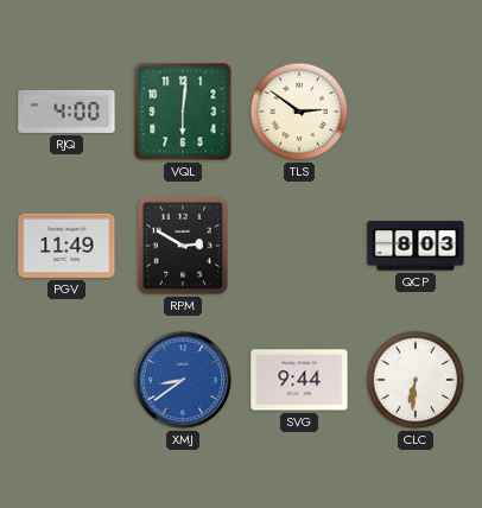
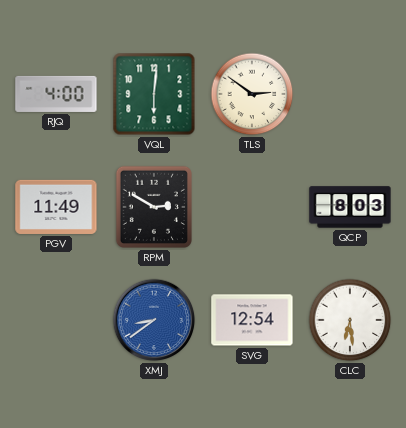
SVG: 9:44 -> 12:54 (252, 320)
CLC: 6:31 -> 6:29 (350, 320)
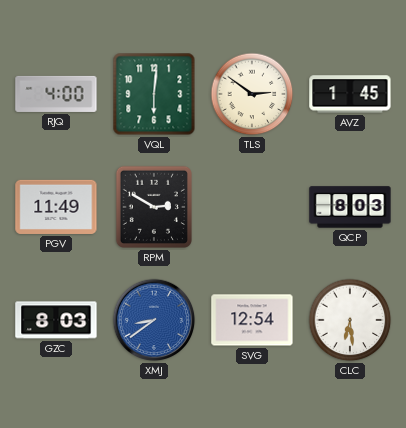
AVZ: none -> 1:45 (350, 94)
GZC: none -> 8:03 (56, 320)
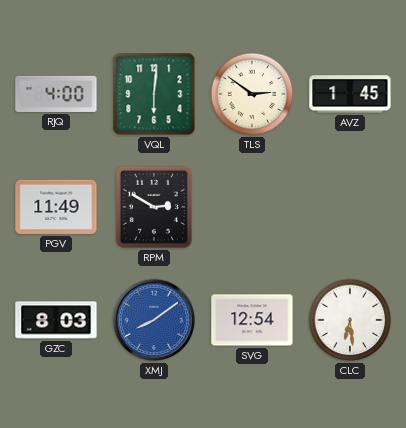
QCP: 8:03 -> none (350, 207)
XMJ: 8:39 -> 8:09 (154, 320)
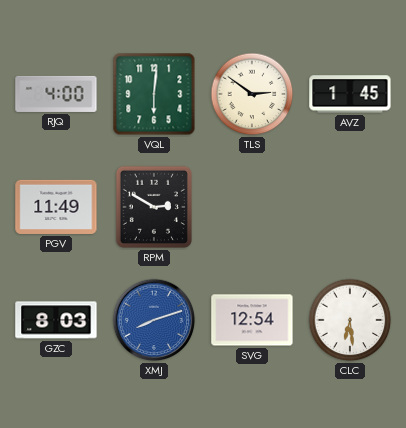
XMJ: 8:09 -> 8:12 (154, 320)
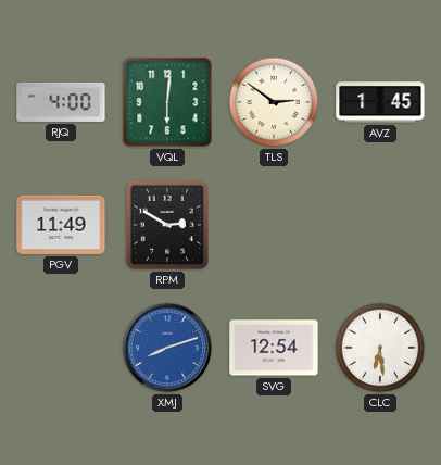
GZC: 8:03 -> none (56, 320)
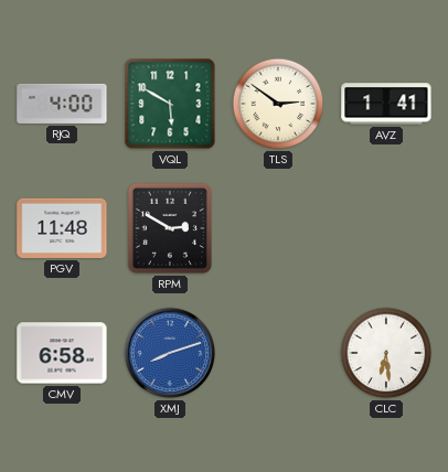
VQL: 6:01 -> 5:50 (170, 104)
AVZ: 1:45 -> 1:41 (386, 104)
PGV: 11:49 -> 11:48 (62, 228)
CMV: none -> 6:58 (62, 353)
SVG: 12:54 -> none (274, 348)
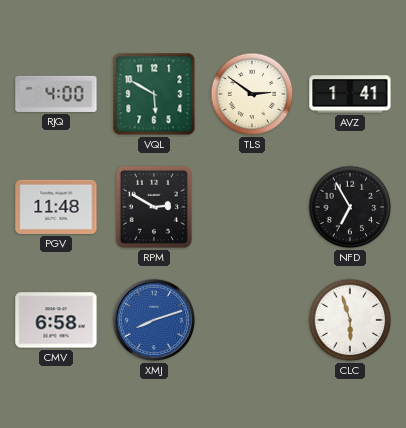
NFD: none -> 6:55 (350, 207)
CLC: 6:29 -> 5:57 (350, 320)
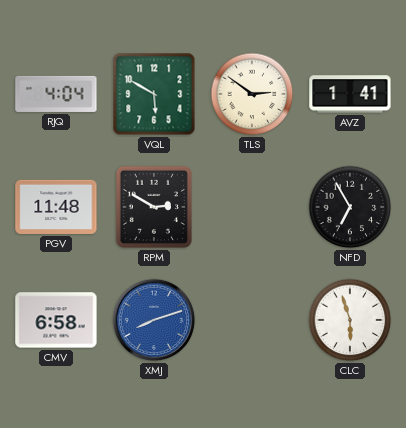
RJQ: 4:00 -> 4:04 (56, 94)
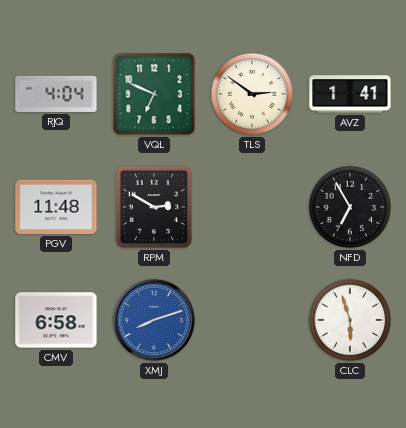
VQL: 5:50 -> 6:49 (154, 94)
